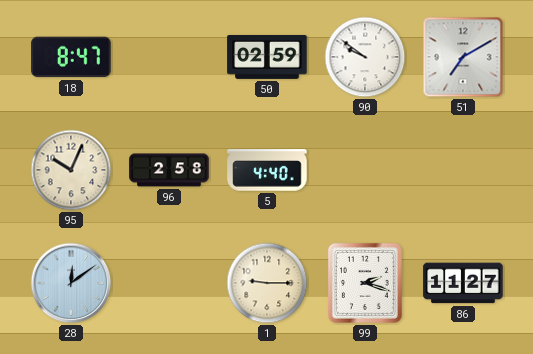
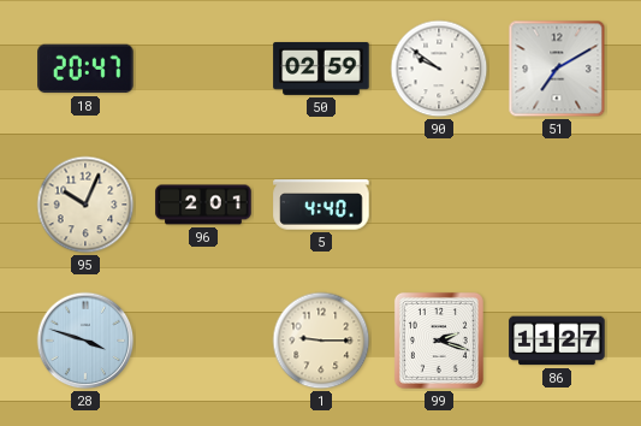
18: 8:47 -> 20:47 (85, 69)
96: 2:58 -> 2:01 (203, 205)
28: 12:09 -> 3:48 (85, 341)
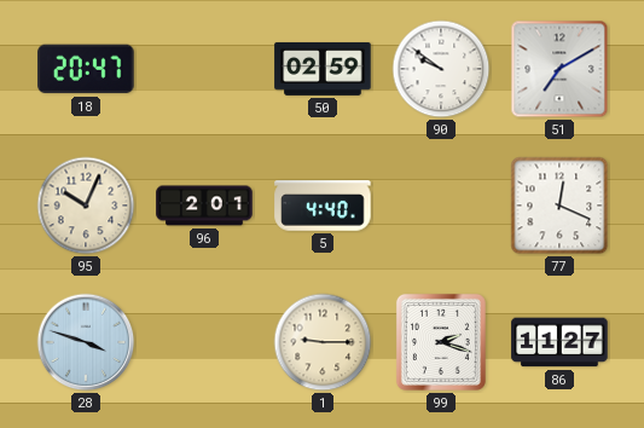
77: none -> 12:19 (559, 206)
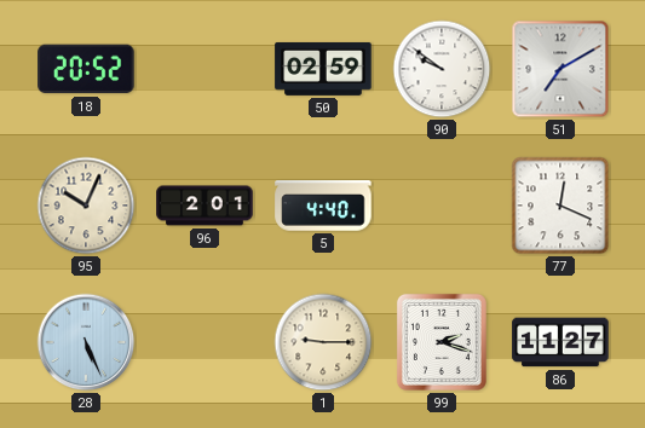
18: 20:47 -> 20:52 (86, 69)
28: 3:48 -> 5:26 (86, 342)
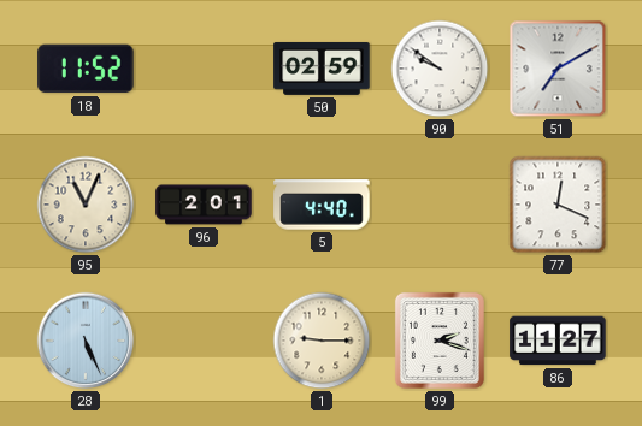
18: 20:52 -> 11:52 (86, 69)
95: 10:04 -> 11:04 (86, 205)
